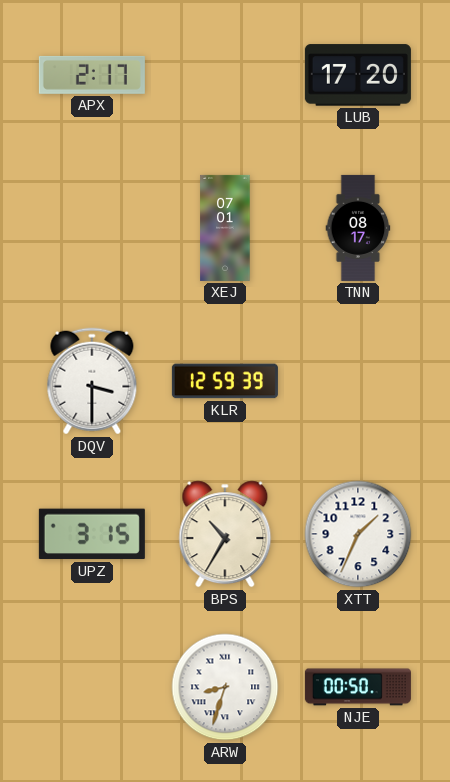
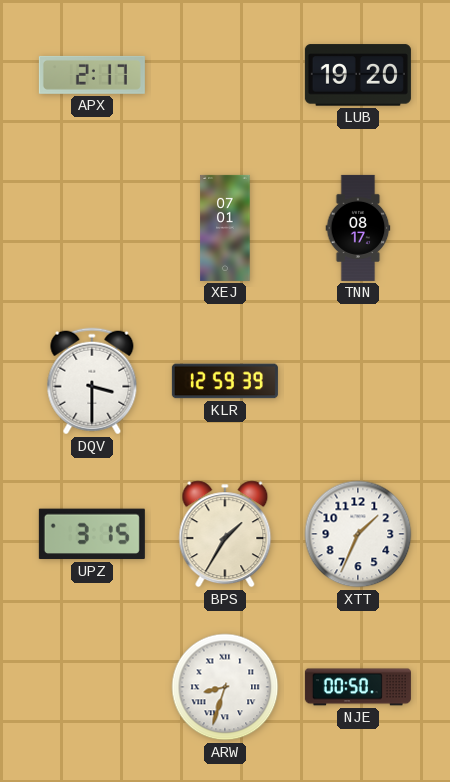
LUB: 17:20 -> 19:20 (358, 75)
BPS: 10:35 -> 1:35 (225, 534)
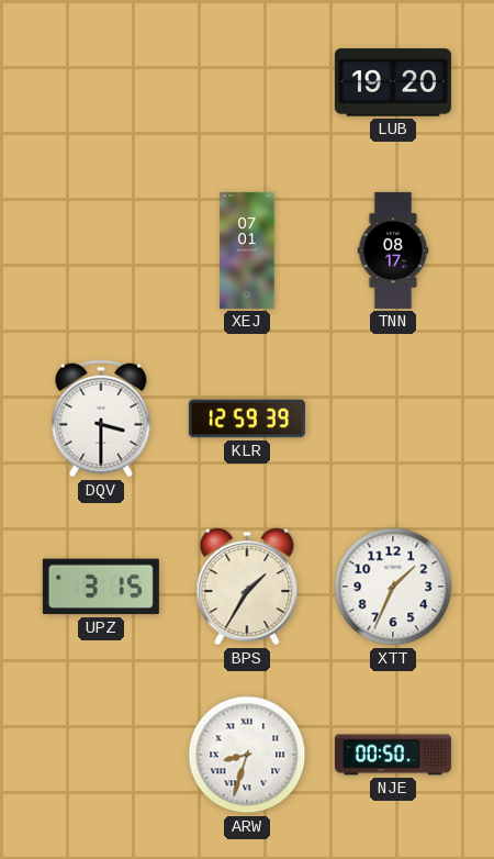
APX: 2:17 -> none (92, 75)
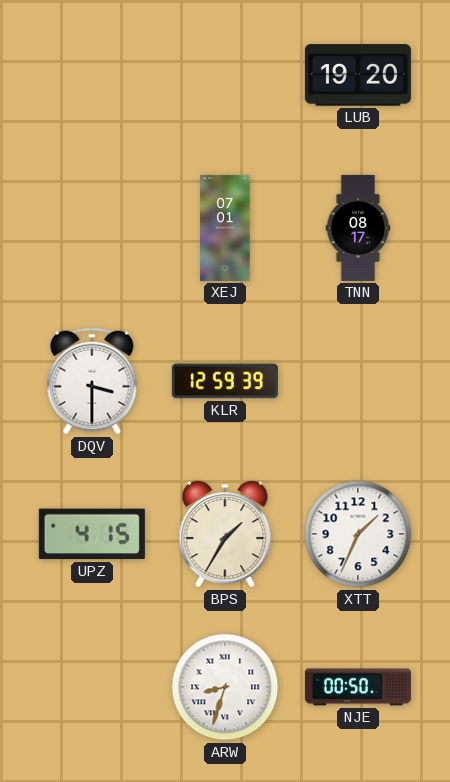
UPZ: 3:15 -> 4:15 (92, 534)
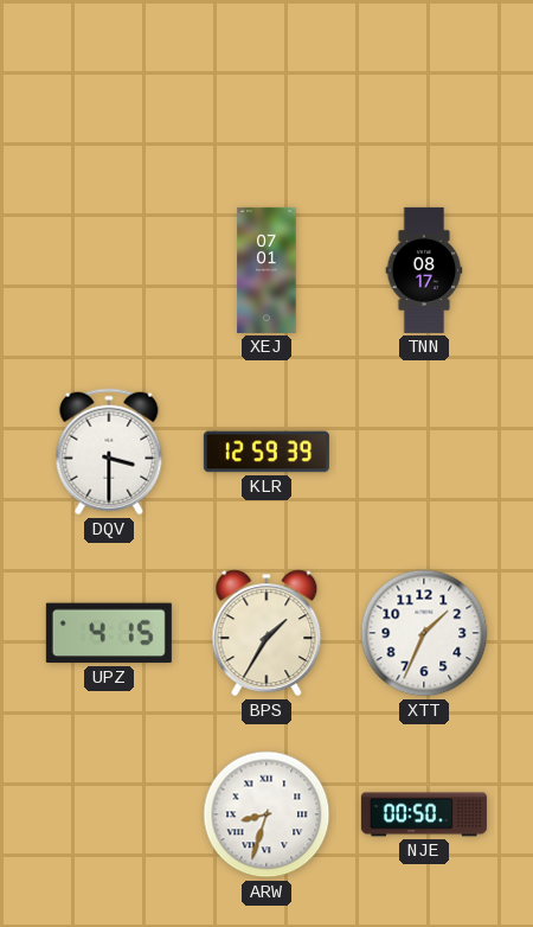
LUB: 19:20 -> none (358, 75)
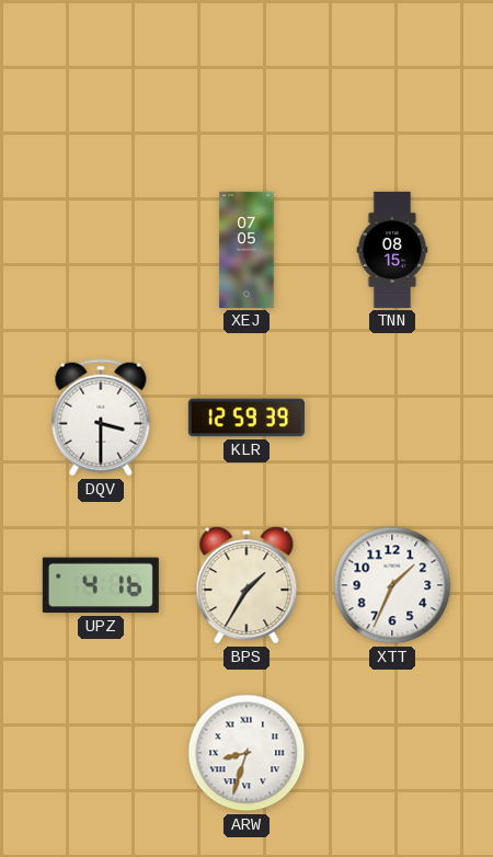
XEJ: 07:01 -> 07:05 (246, 250)
TNN: 08:17 -> 08:15 (392, 250)
UPZ: 4:15 -> 4:16 (101, 585)
NJE: 00:50 -> none (424, 814)
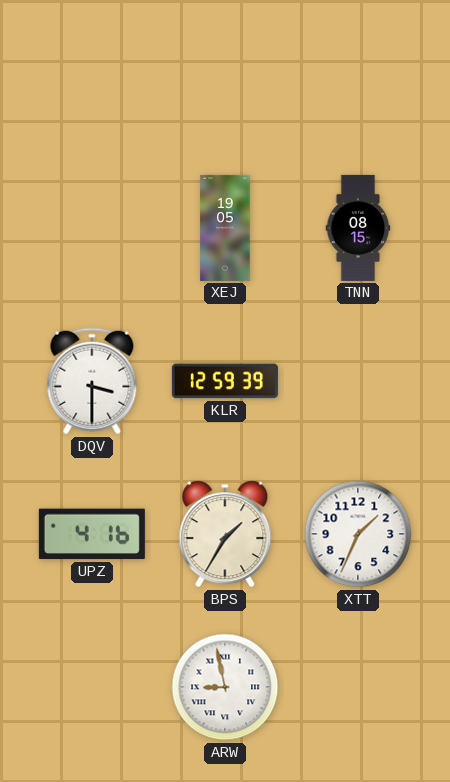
XEJ: 07:05 -> 19:05 (225, 228)
ARW: 8:33 -> 8:58 (225, 687)
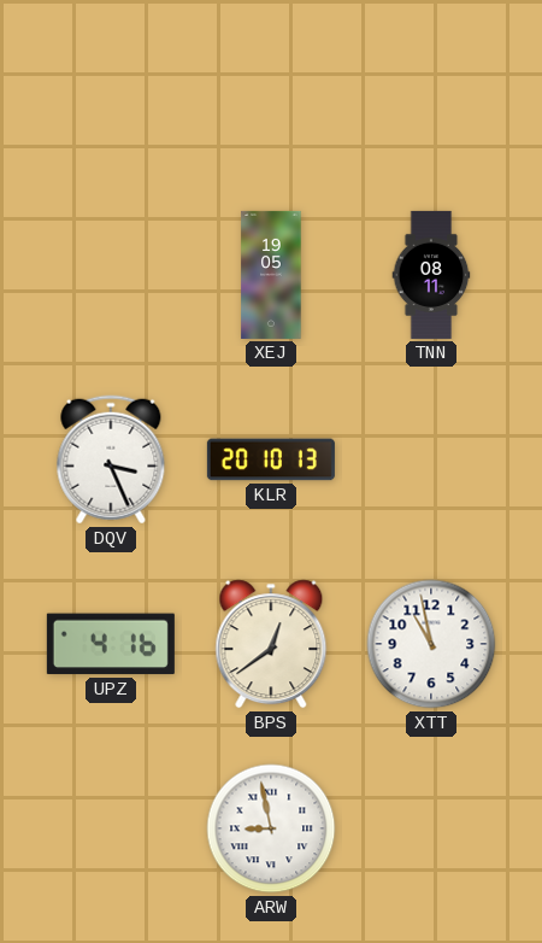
TNN: 08:15 -> 08:11 (431, 275)
DQV: 3:30 -> 3:26 (111, 459)
KLR: 12:59 -> 20:10 (271, 459)
BPS: 1:35 -> 12:39 (271, 644)
XTT: 1:34 -> 10:58 (431, 644)
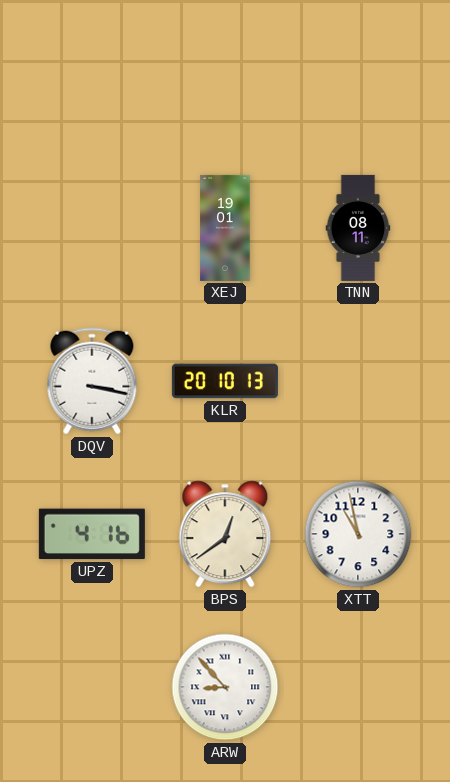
XEJ: 19:05 -> 19:01 (225, 228)
DQV: 3:26 -> 3:17 (92, 381)
ARW: 8:58 -> 8:53 (225, 687)
